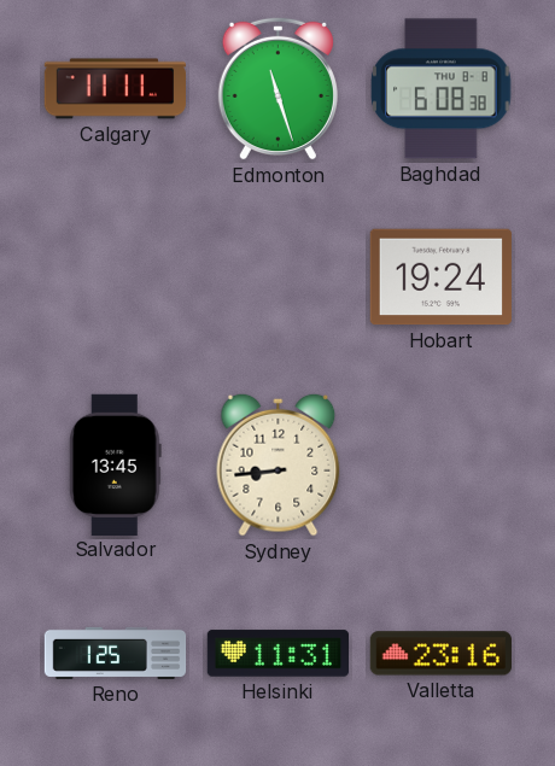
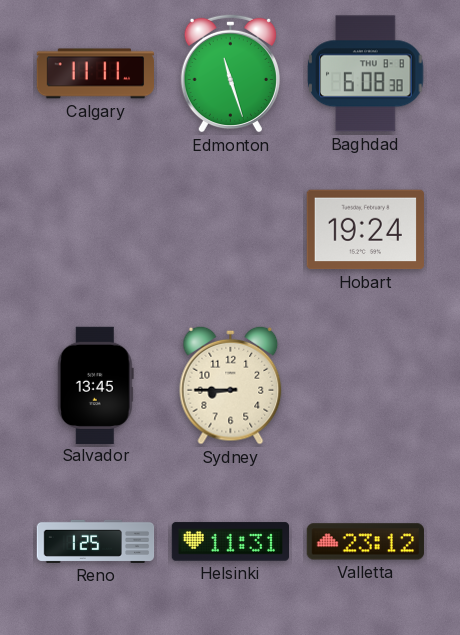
Sydney: 8:44 -> 8:45 (231, 385)
Valletta: 23:16 -> 23:12 (365, 542)
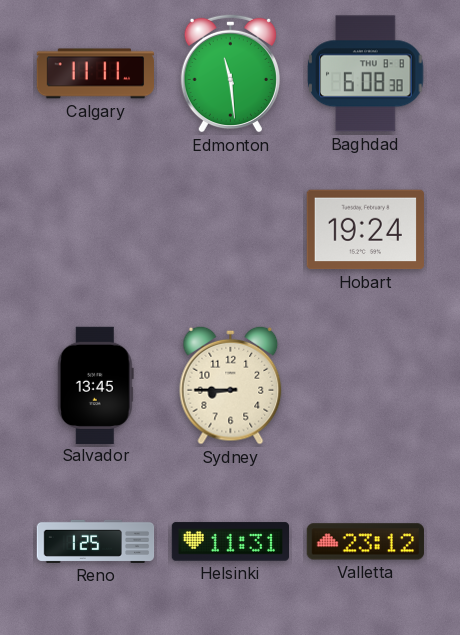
Edmonton: 11:27 -> 11:29 (230, 73)
